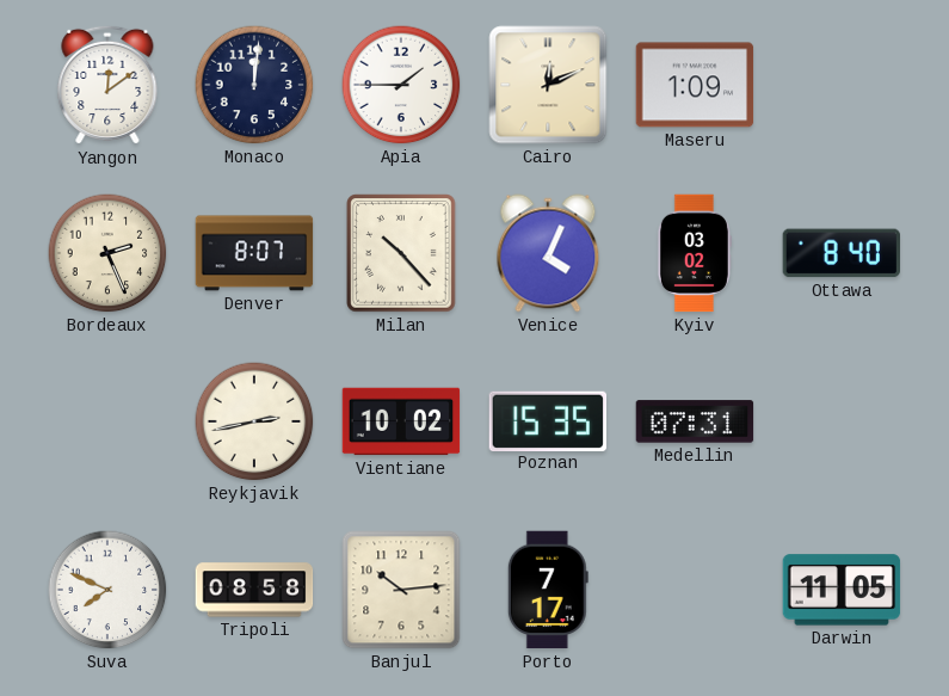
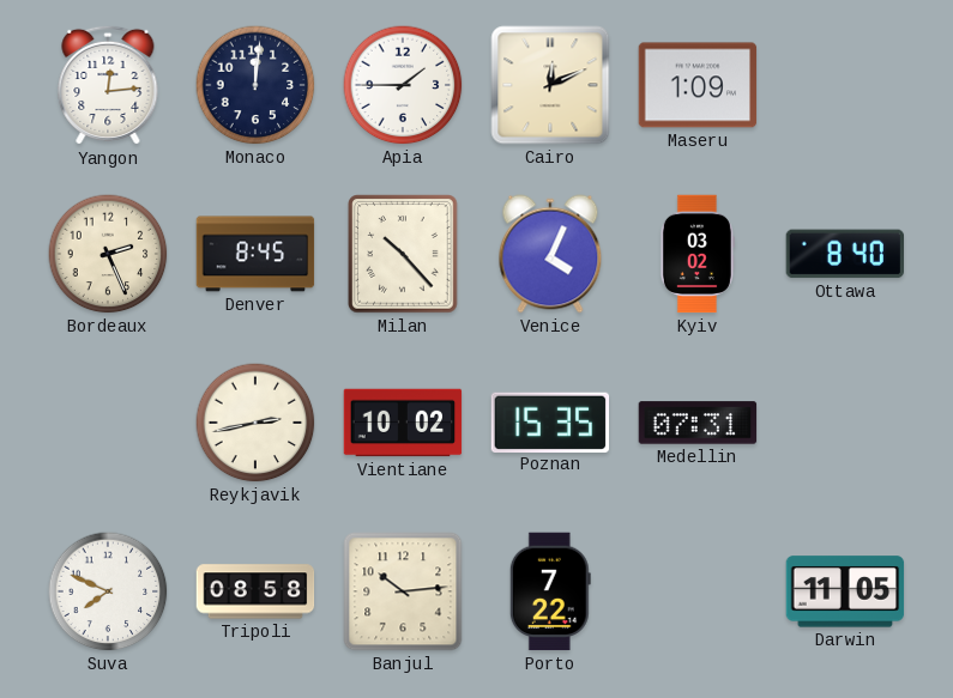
Yangon: 12:09 -> 12:14 (108, 85)
Denver: 8:07 -> 8:45 (255, 254)
Porto: 7:17 -> 7:22 (550, 591)
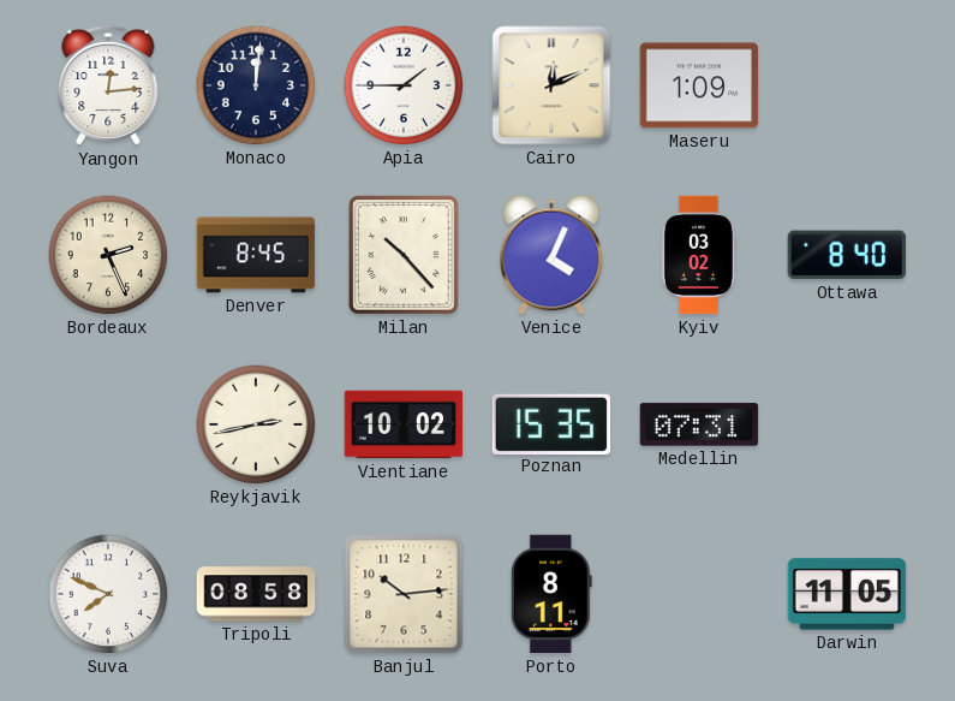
Porto: 7:22 -> 8:11 (551, 594)
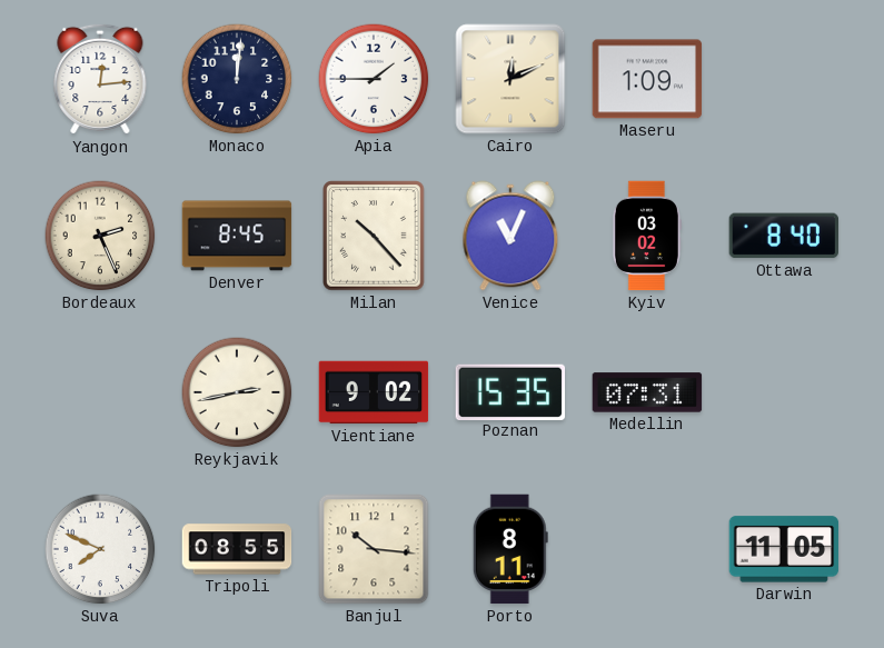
Venice: 4:04 -> 11:04 (510, 236)
Vientiane: 10:02 -> 9:02 (374, 392)
Tripoli: 08:58 -> 08:55 (237, 549)
Banjul: 10:14 -> 10:16 (374, 549)
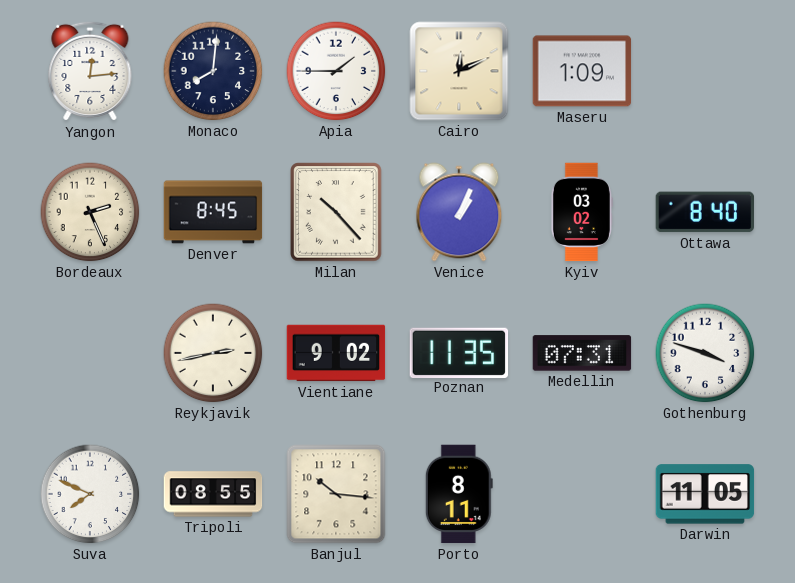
Monaco: 12:01 -> 8:01 (213, 71)
Venice: 11:04 -> 1:04 (459, 212)
Poznan: 15:35 -> 11:35 (459, 352)
Gothenburg: none -> 3:48 (705, 353)
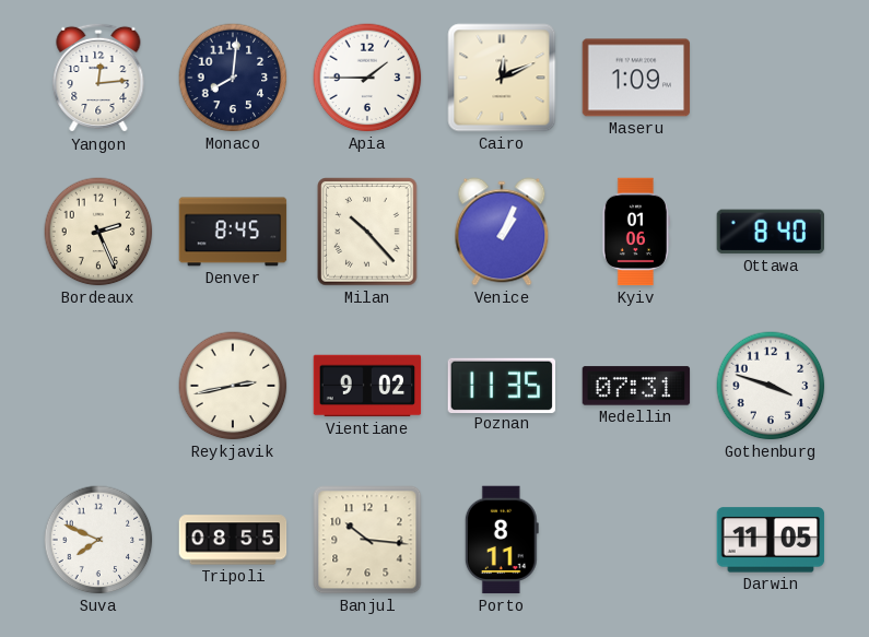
Kyiv: 03:02 -> 01:06 (636, 232)
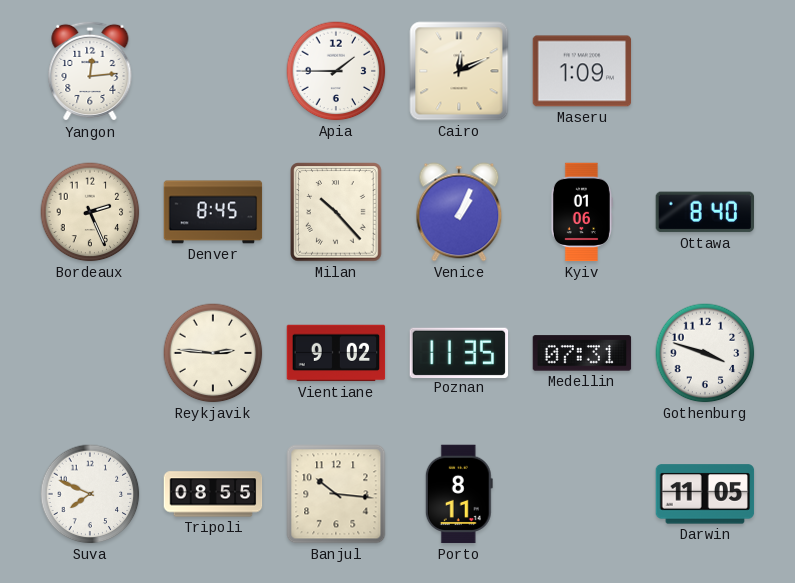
Monaco: 8:01 -> none (233, 78)
Reykjavik: 2:43 -> 2:46 (213, 353)
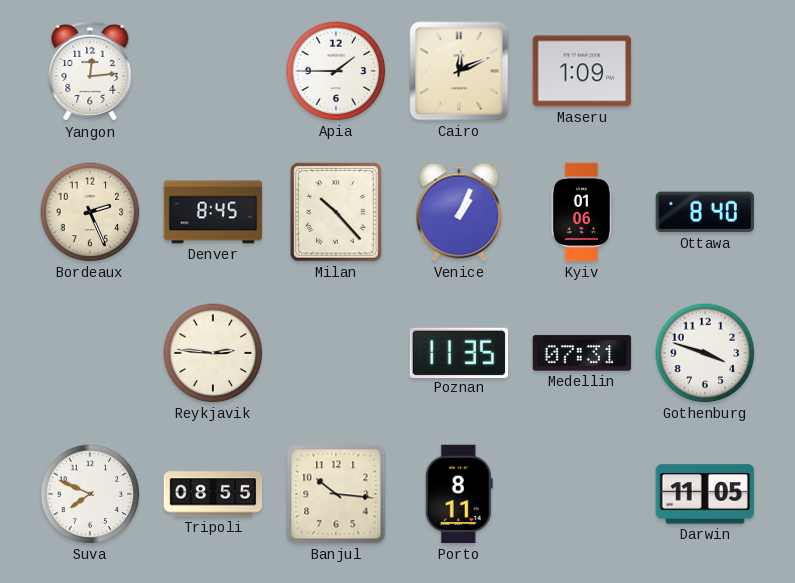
Vientiane: 9:02 -> none (336, 353)
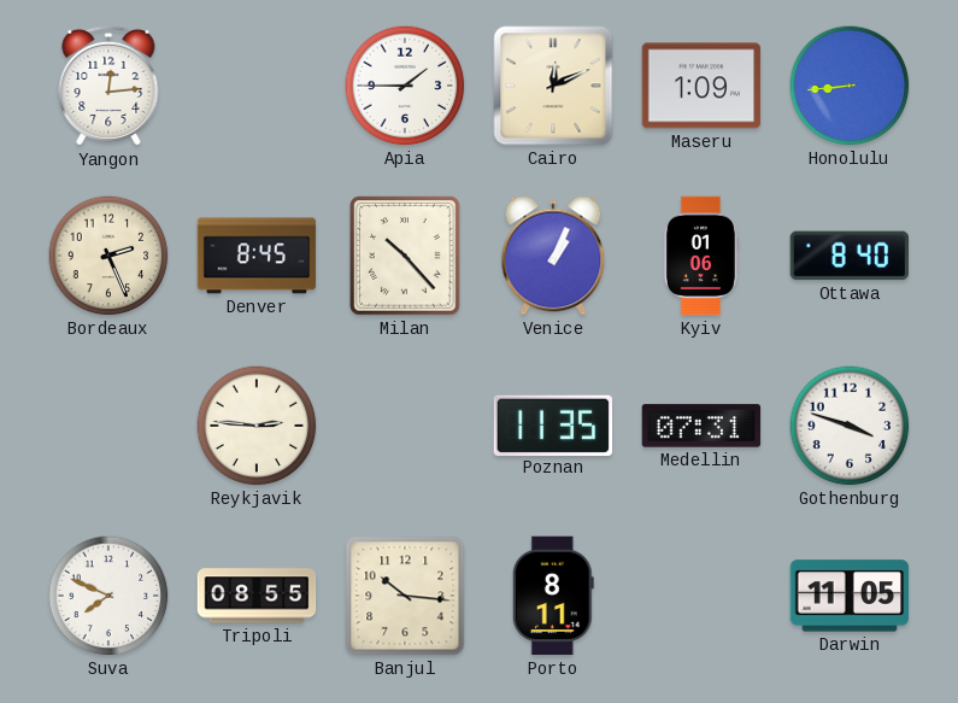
Honolulu: none -> 8:44 (850, 86)
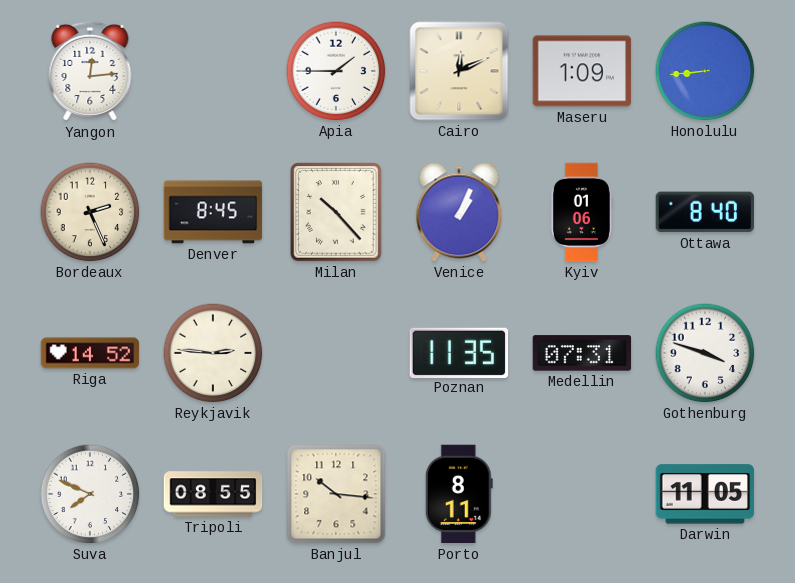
Riga: none -> 14:52 (90, 353)
